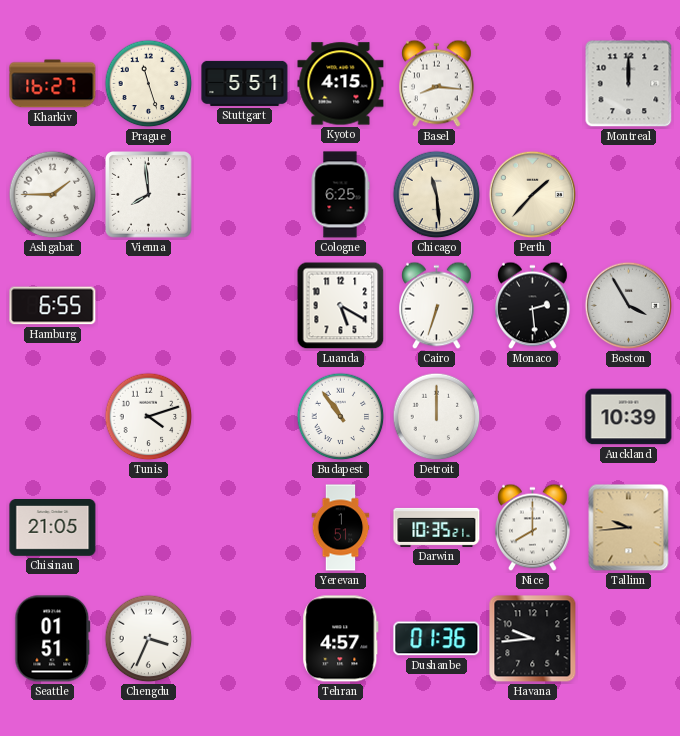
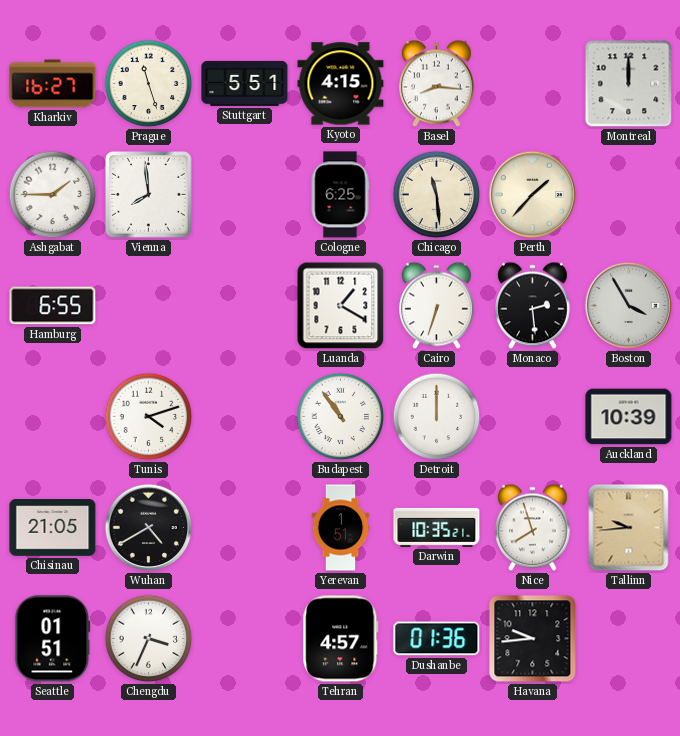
Luanda: 5:20 -> 1:20 (341, 306)
Wuhan: none -> 4:40 (149, 528)
Nice: 8:00 -> 7:57 (533, 528)
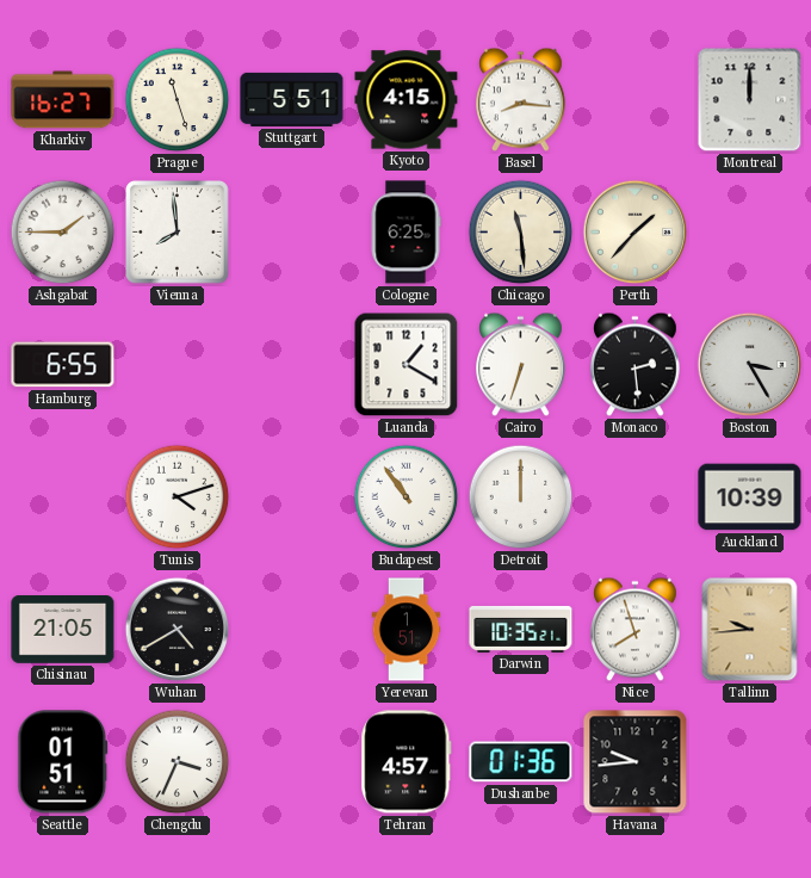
Boston: 3:55 -> 3:25 (750, 365)
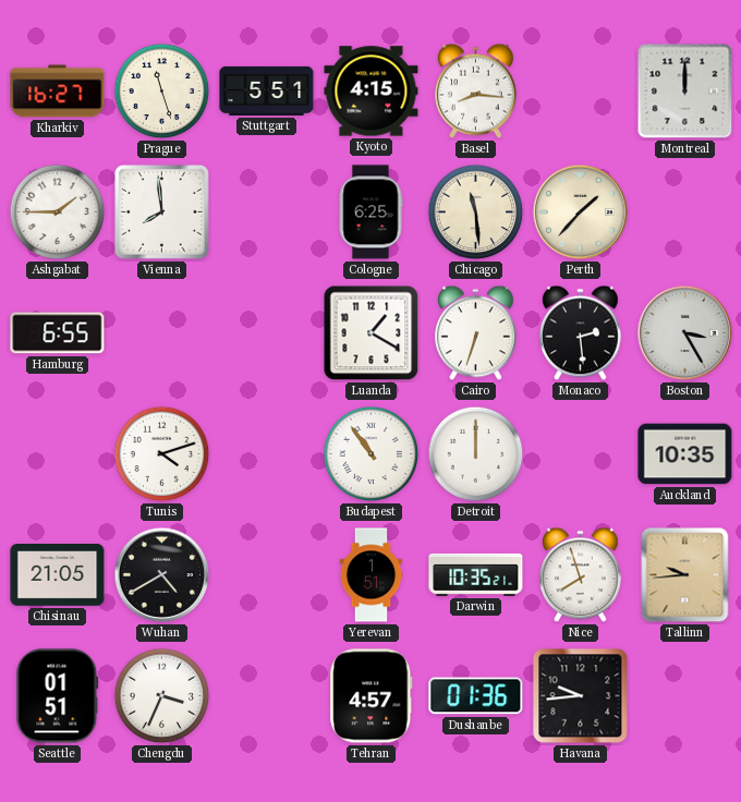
Auckland: 10:39 -> 10:35 (685, 454)
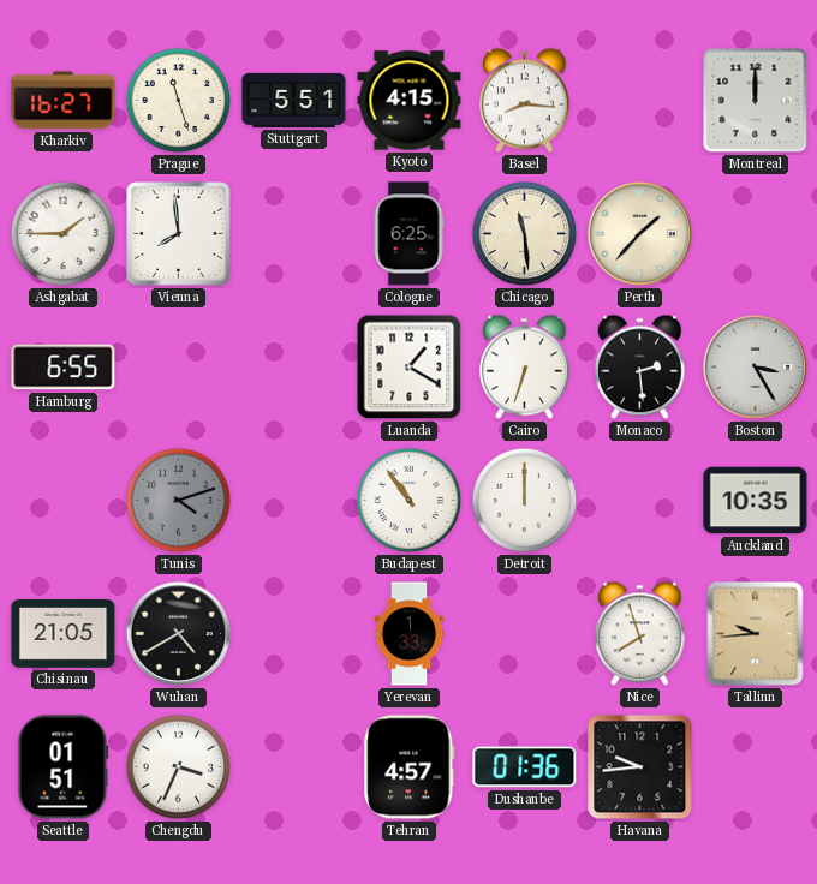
Tunis dial: white -> grey (179, 501)
Yerevan: 1:51 -> 1:33 (410, 634)
Darwin: 10:35 -> none (476, 574)
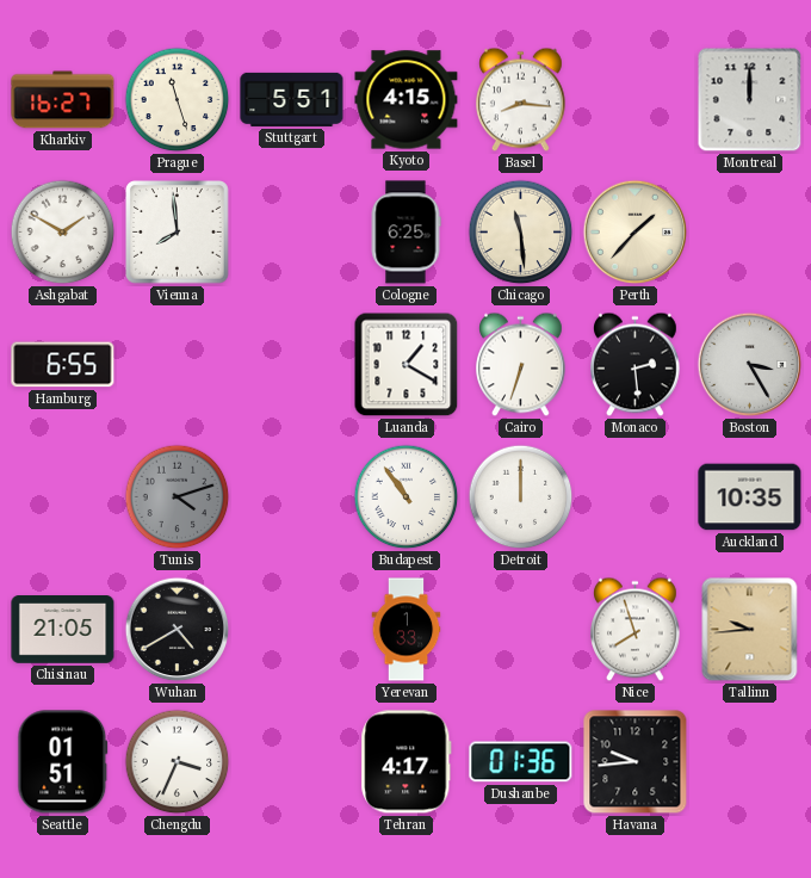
Ashgabat: 1:45 -> 1:50 (63, 233)
Tehran: 4:57 -> 4:17 (407, 762)
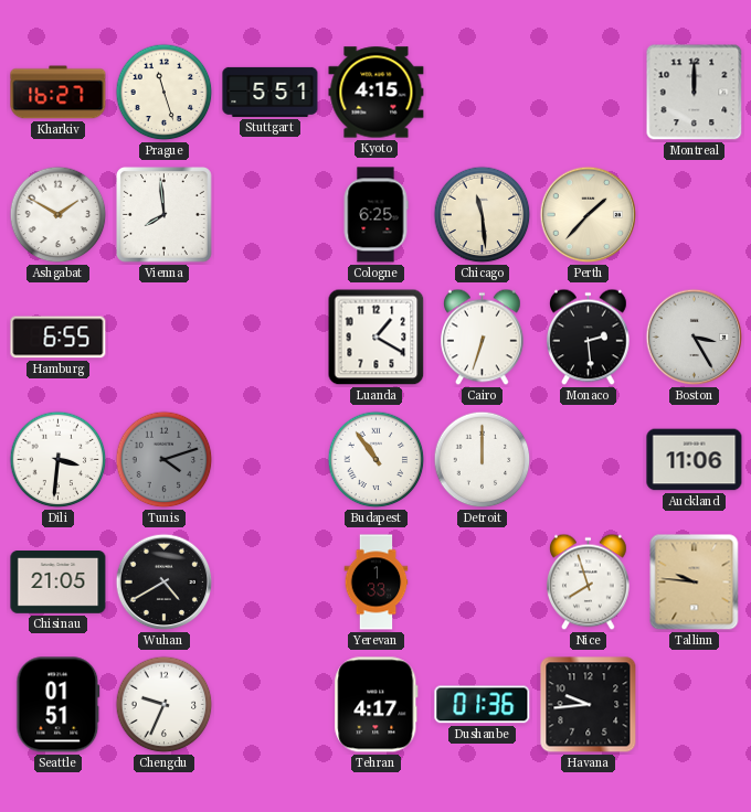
Basel: 8:16 -> none (521, 100)
Dili: none -> 3:31 (59, 460)
Auckland: 10:35 -> 11:06 (695, 460)
Tallinn: 9:44 -> 9:46 (695, 583)
Chengdu: 3:34 -> 9:34 (165, 705)
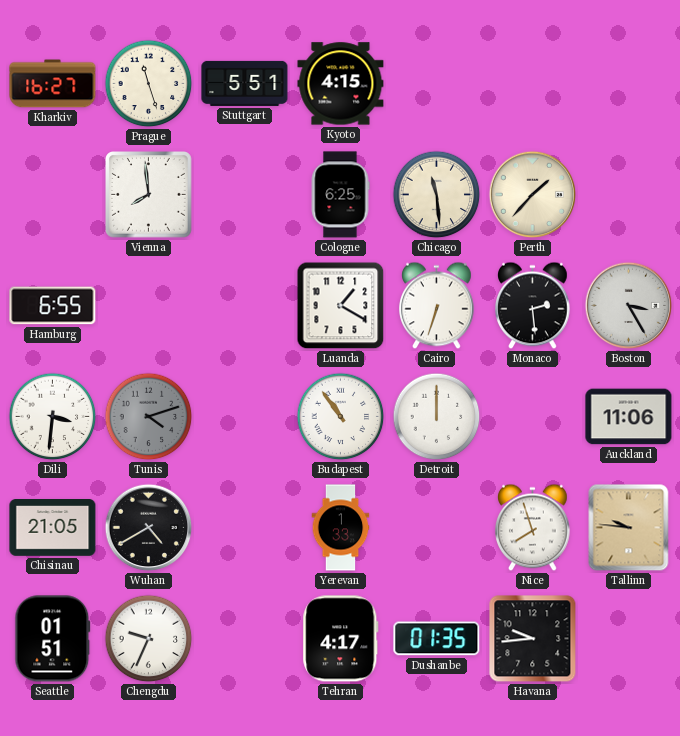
Montreal: 12:00 -> none (695, 93)
Ashgabat: 1:50 -> none (59, 215)
Dushanbe: 01:36 -> 01:35 (437, 639)
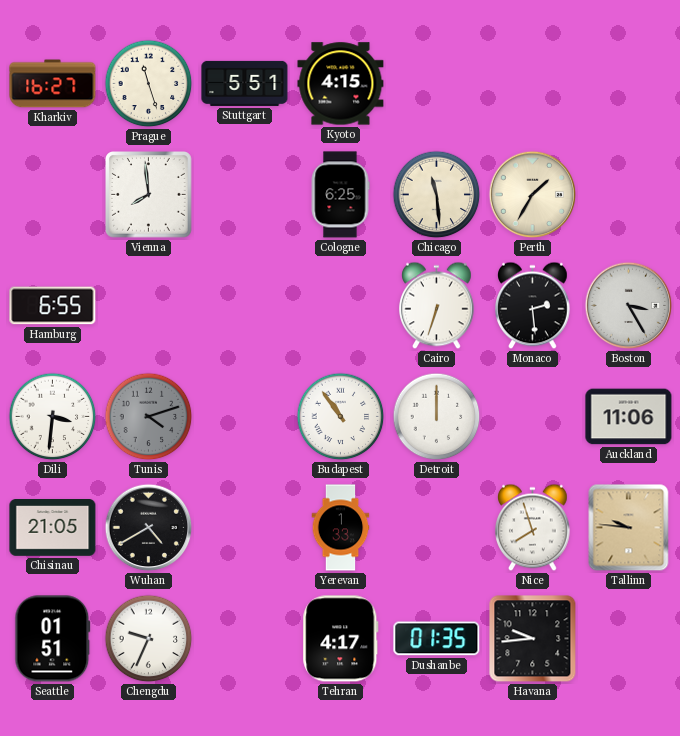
Perth: 1:37 -> 1:35 (533, 195)
Luanda: 1:20 -> none (341, 306)
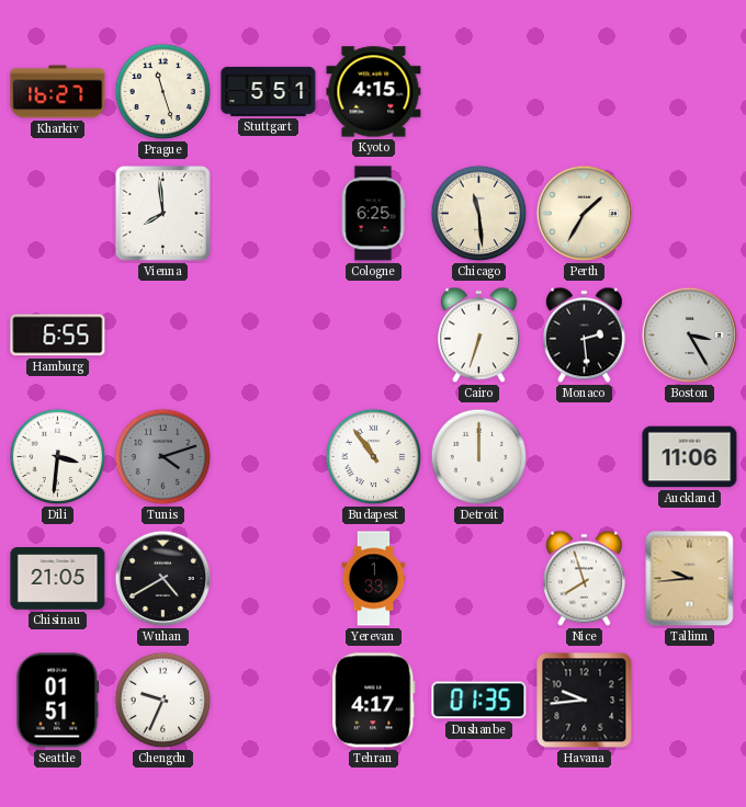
Tallinn: 9:46 -> 9:44 (690, 579)
